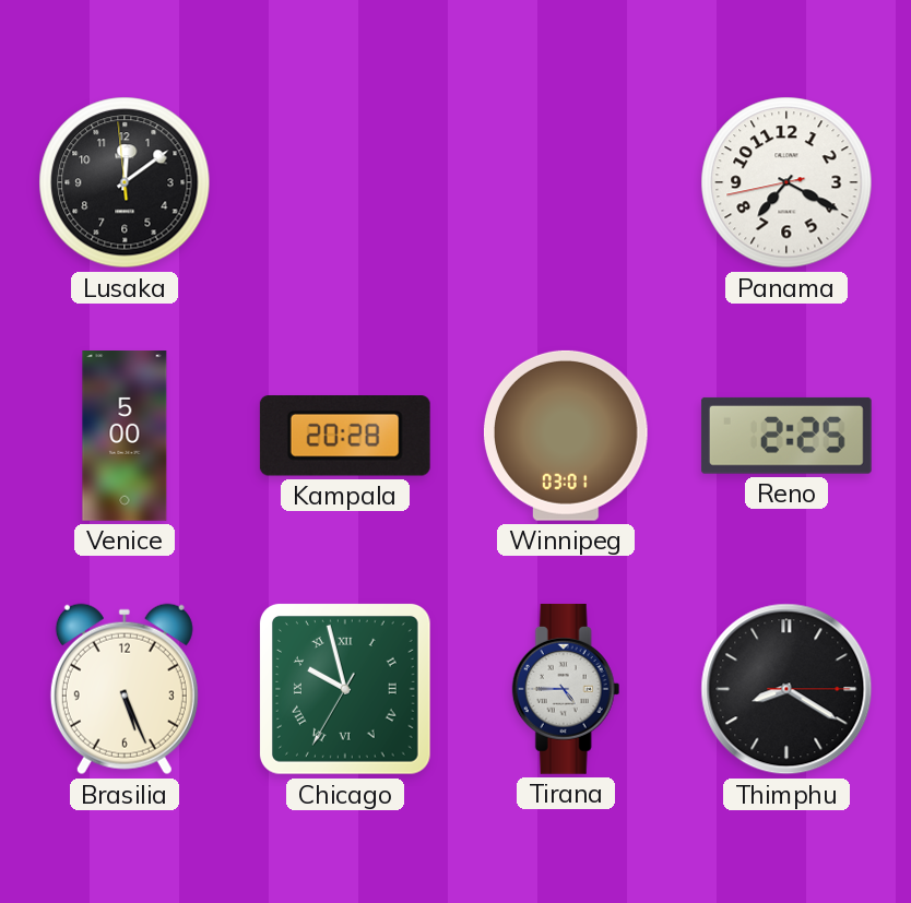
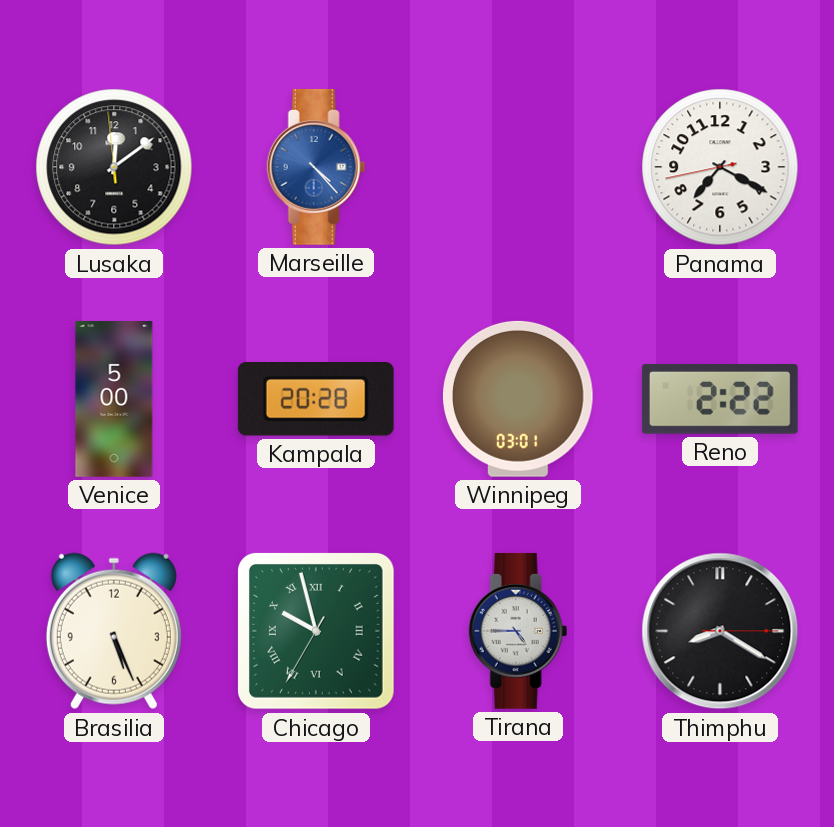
Marseille: none -> 4:23 (316, 167)
Reno: 2:25 -> 2:22 (720, 399)
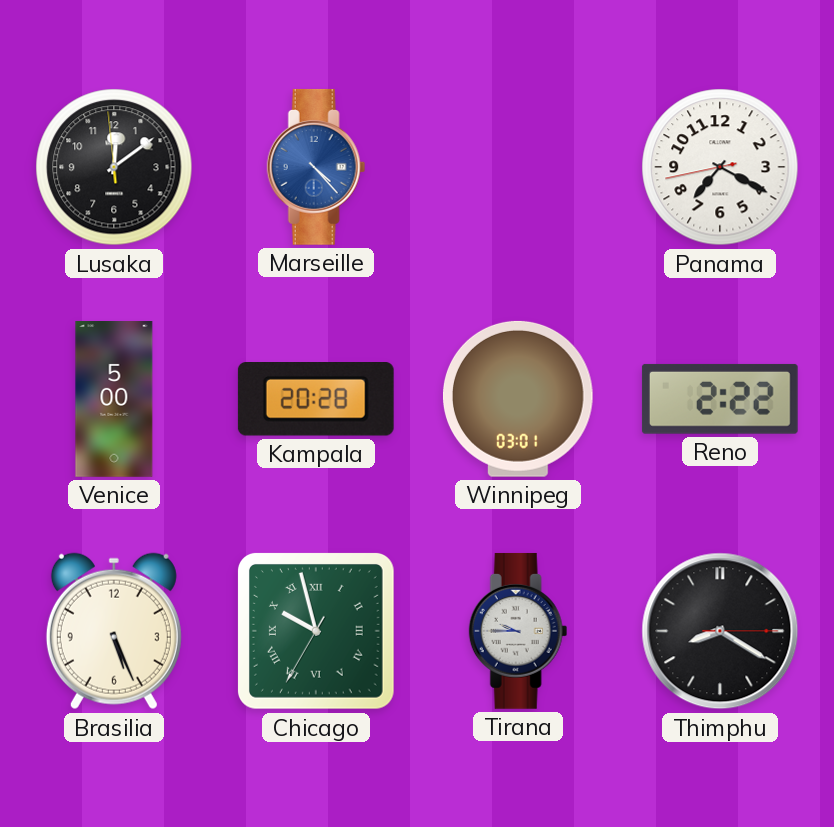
Tirana: 4:45 -> 9:45 (518, 631)
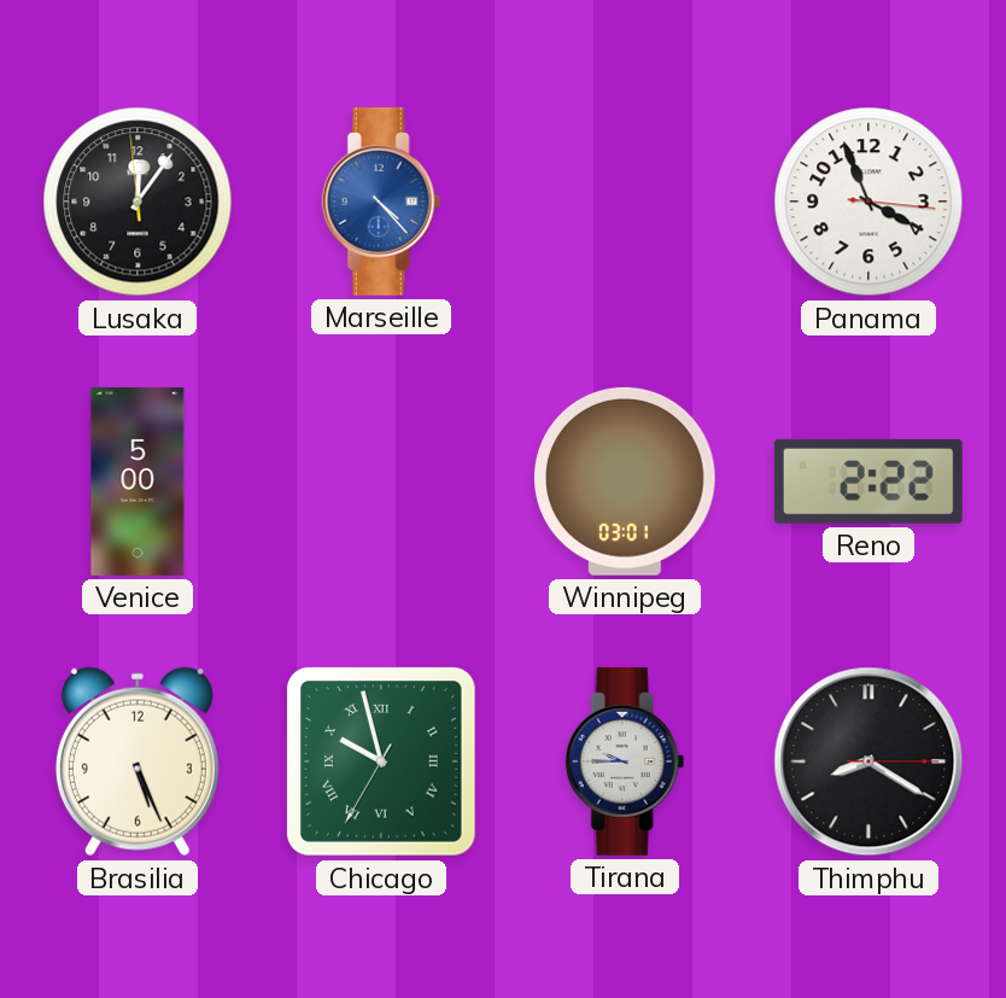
Lusaka: 12:08 -> 12:05 (138, 202)
Panama: 7:19 -> 3:56 (868, 202)
Kampala: 20:28 -> none (316, 400)
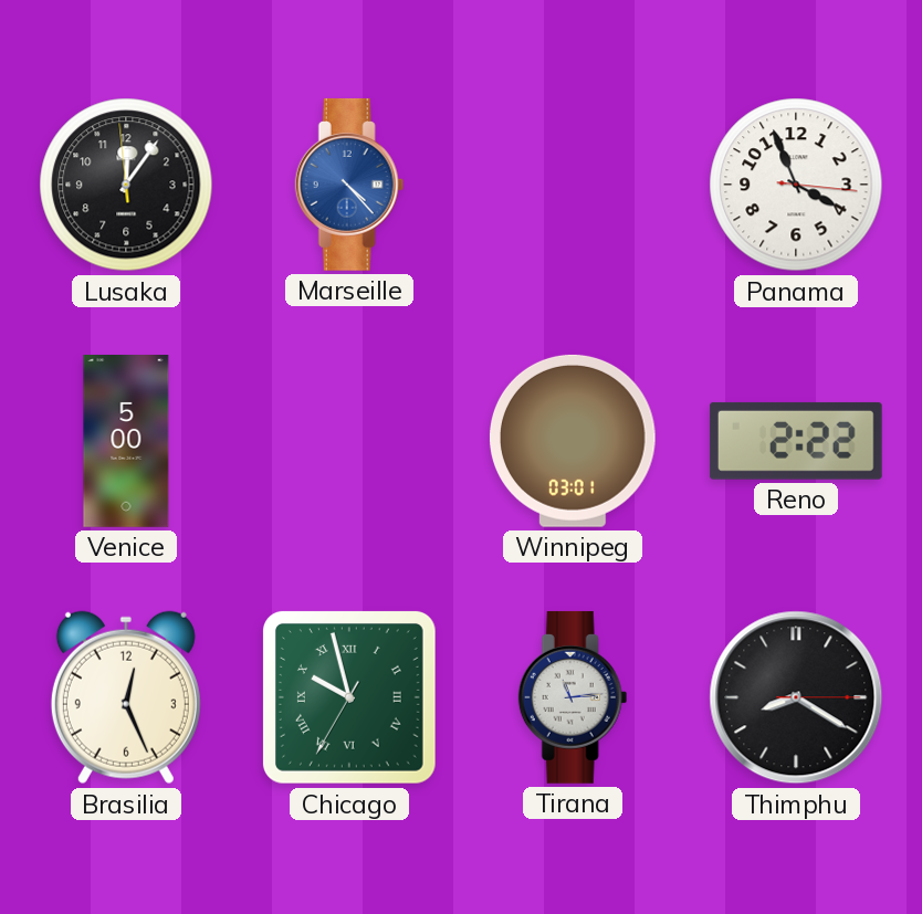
Brasilia: 5:26 -> 12:26 (126, 697)
Tirana: 9:45 -> 11:14 (573, 697)
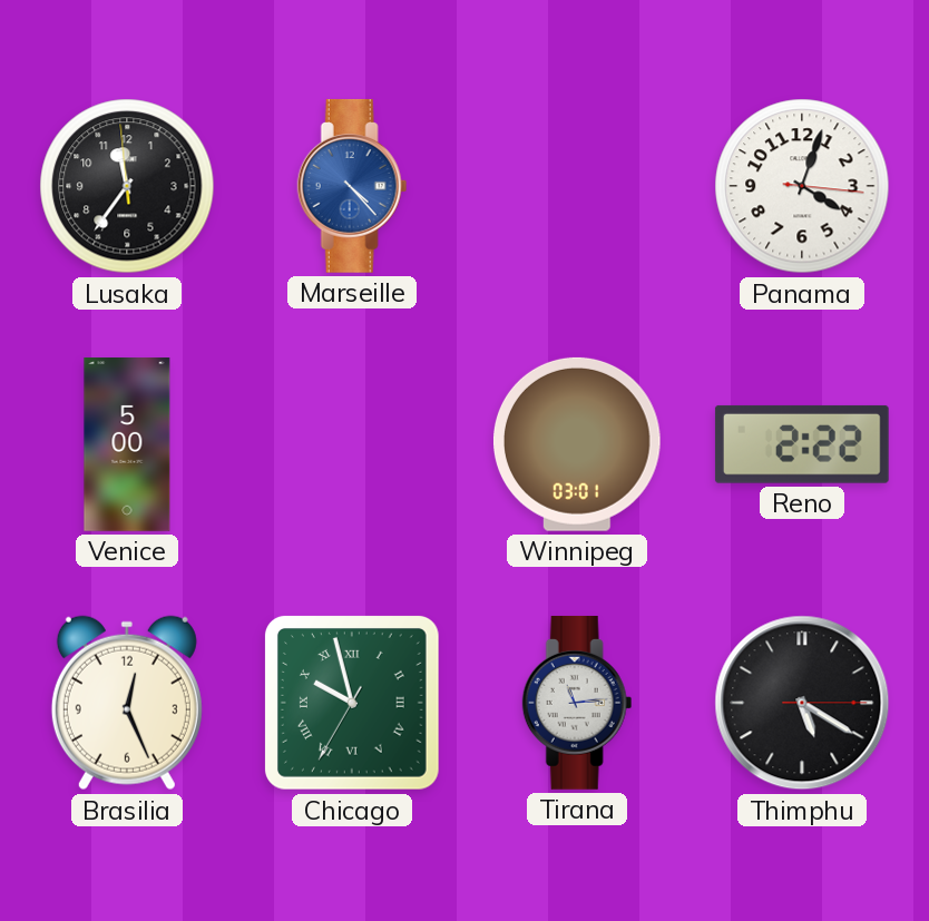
Lusaka: 12:05 -> 11:35 (127, 186)
Panama: 3:56 -> 4:03 (802, 186)
Thimphu: 8:20 -> 5:20 (802, 703)
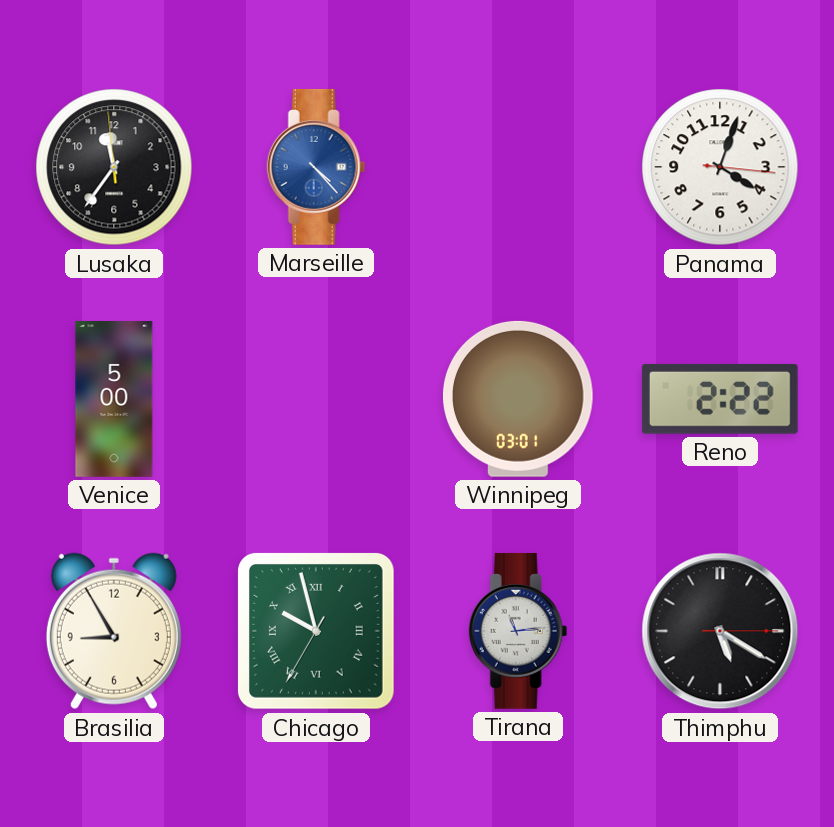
Brasilia: 12:26 -> 8:55 (114, 631)
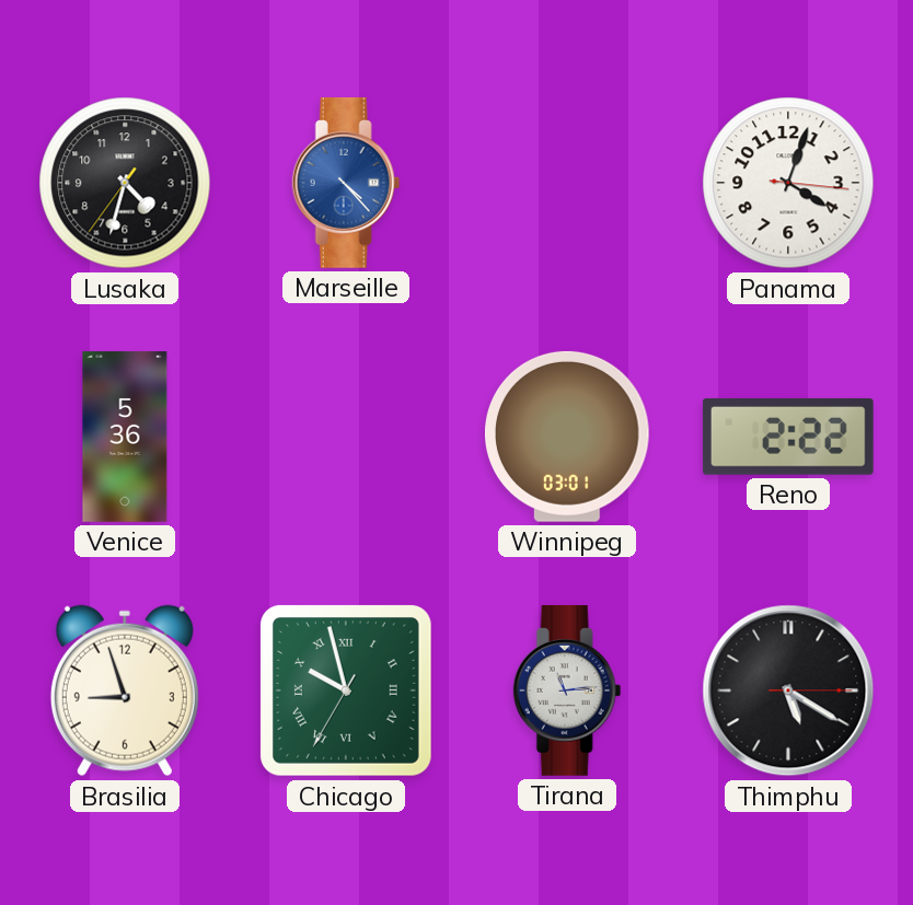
Lusaka: 11:35 -> 4:32 (125, 183)
Venice: 5:00 -> 5:36 (125, 438)
Brasilia: 8:55 -> 8:57 (125, 691)
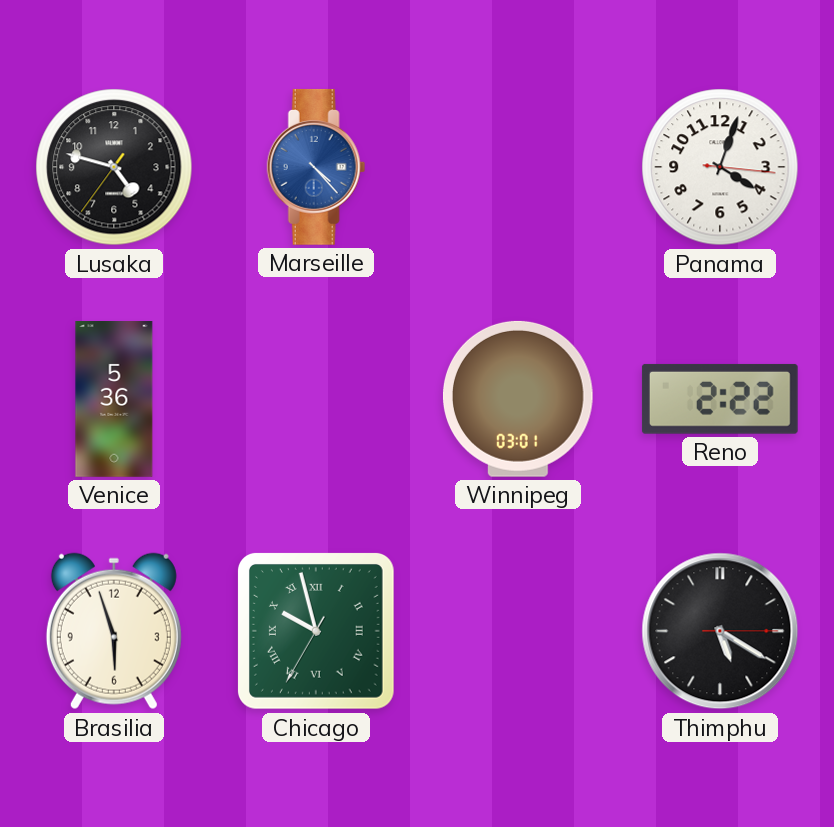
Lusaka: 4:32 -> 4:47 (114, 167)
Brasilia: 8:57 -> 5:57 (114, 631)
Tirana: 11:14 -> none (567, 691)
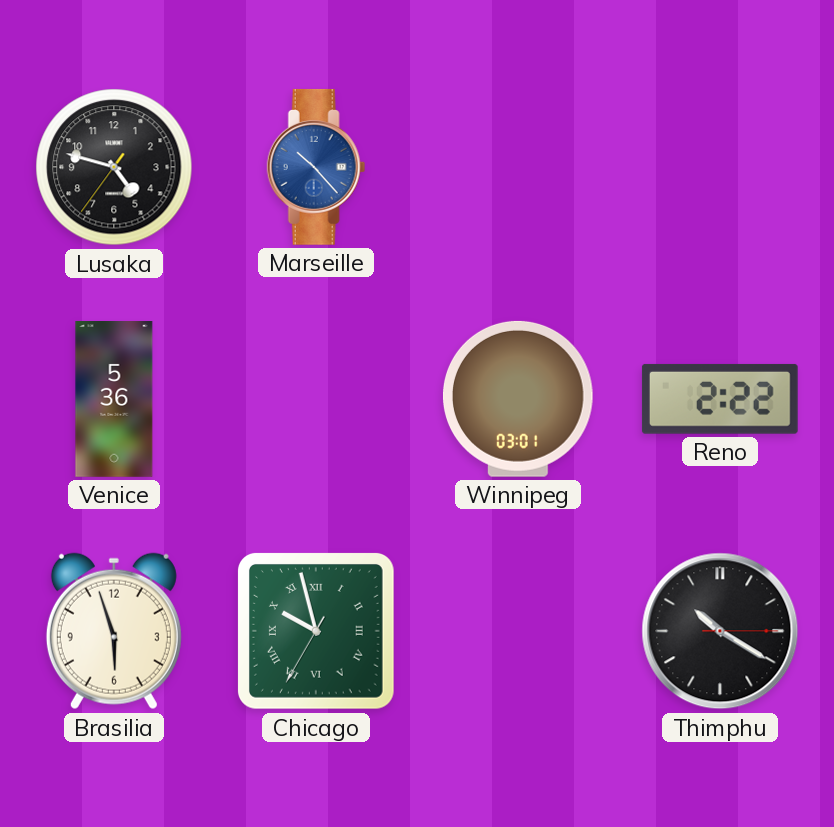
Marseille: 4:23 -> 10:23 (316, 167)
Panama: 4:03 -> none (720, 167)
Thimphu: 5:20 -> 10:20 (720, 631)
